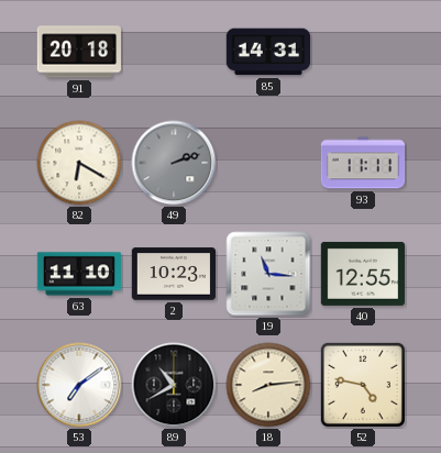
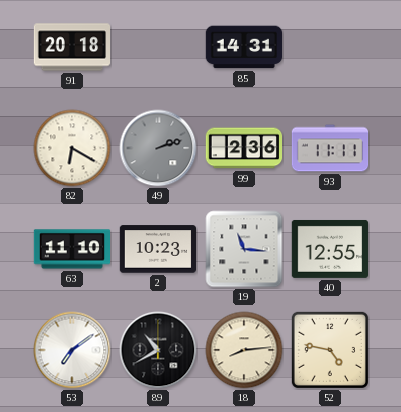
99: none -> 2:36 (243, 148)
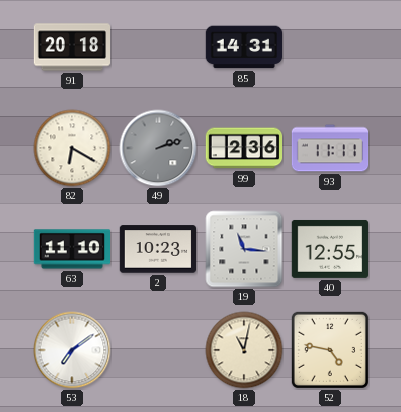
89: 10:40 -> none (158, 350)
18: 8:14 -> 11:02 (244, 350)
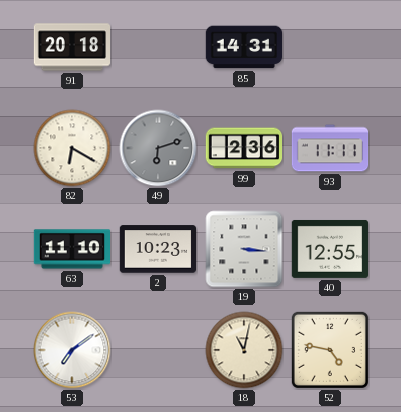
49: 2:12 -> 6:12 (158, 148)
19: 11:16 -> 3:16 (244, 249)
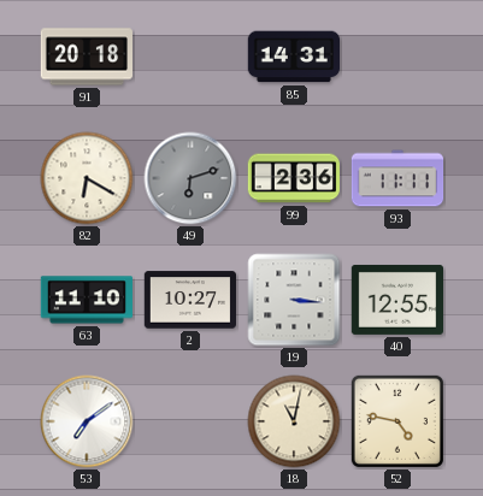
2: 10:23 -> 10:27 (189, 300)
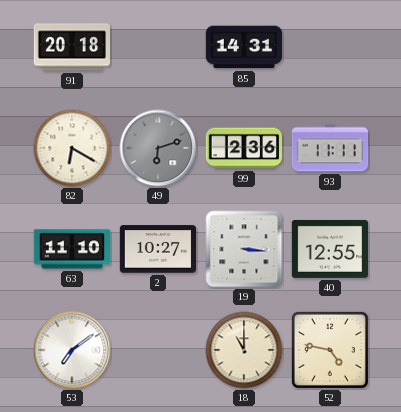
18: 11:02 -> 11:00 (244, 350)
